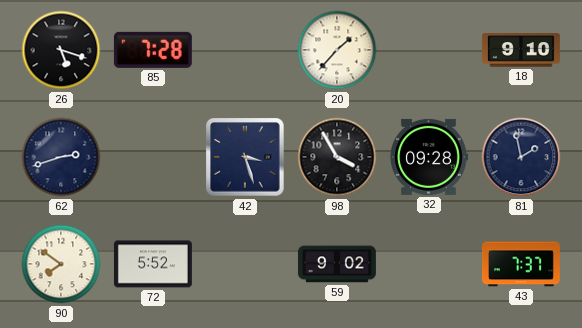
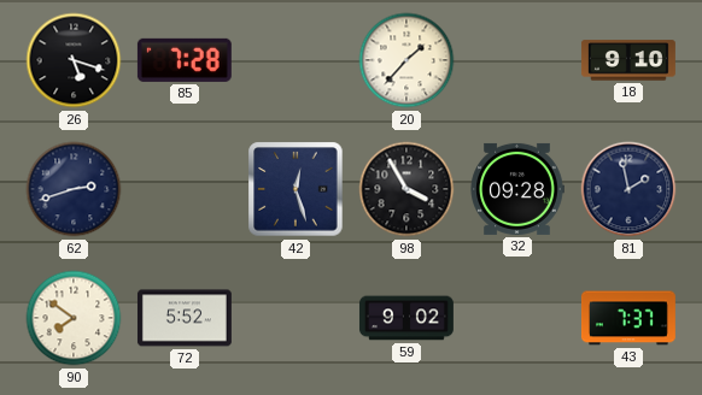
42: 3:27 -> 12:27 (296, 189)
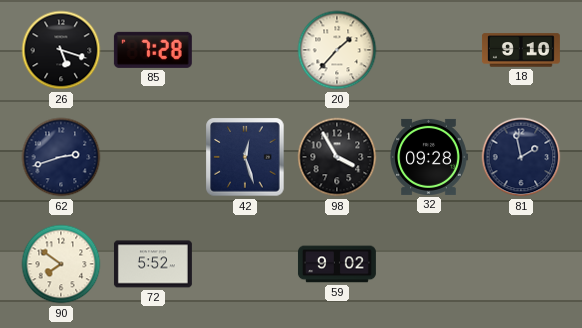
43: 7:37 -> none (628, 318)
